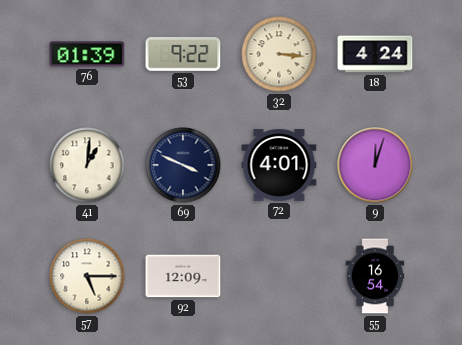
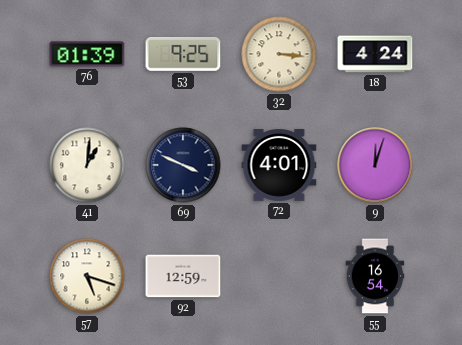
53: 9:22 -> 9:25 (183, 54)
57: 5:15 -> 5:18 (87, 276)
92: 12:09 -> 12:59 (183, 276)
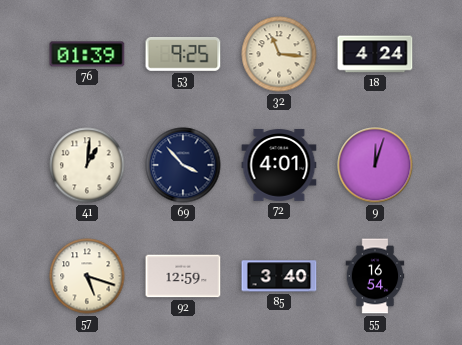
32: 3:16 -> 11:16 (279, 54)
69: 3:49 -> 3:53 (183, 165)
85: none -> 3:40 (279, 276)
